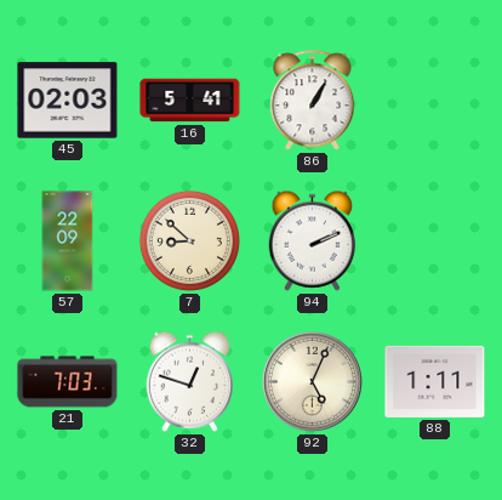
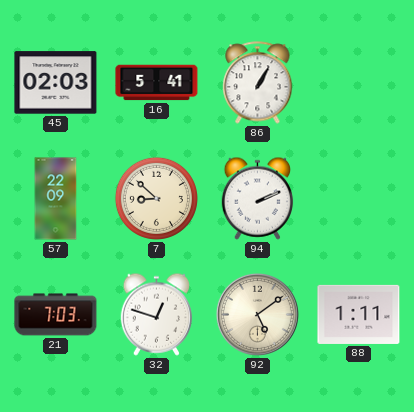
92: 5:04 -> 5:09 (257, 314)
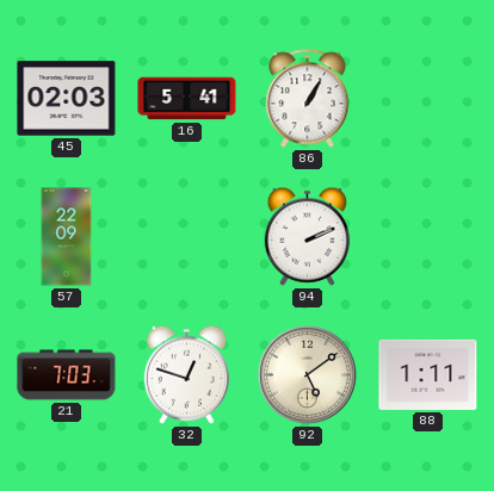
7: 8:52 -> none (156, 198)
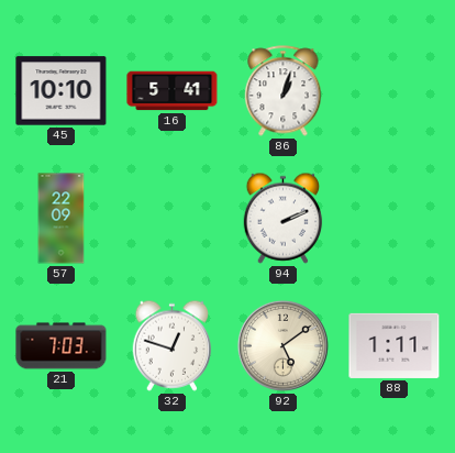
45: 02:03 -> 10:10 (62, 91)
86: 1:05 -> 1:03 (284, 91)
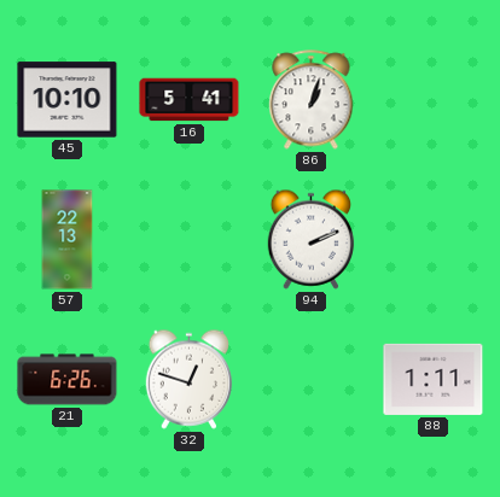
57: 22:09 -> 22:13 (68, 240)
21: 7:03 -> 6:26 (68, 380)
92: 5:09 -> none (282, 345)
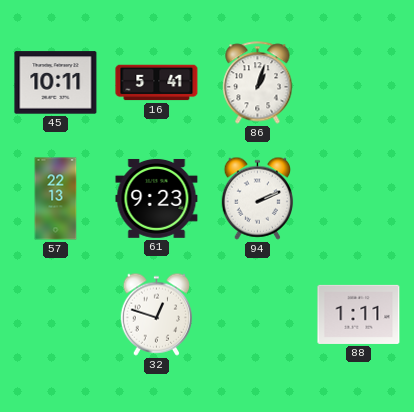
45: 10:10 -> 10:11 (56, 83)
61: none -> 9:23 (157, 199)
21: 6:26 -> none (68, 380)
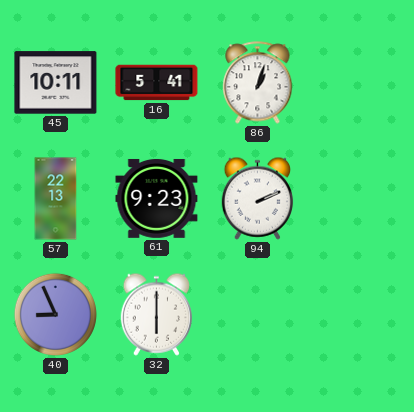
40: none -> 8:56 (55, 314)
32: 12:48 -> 6:00 (157, 314)
88: 1:11 -> none (359, 314)
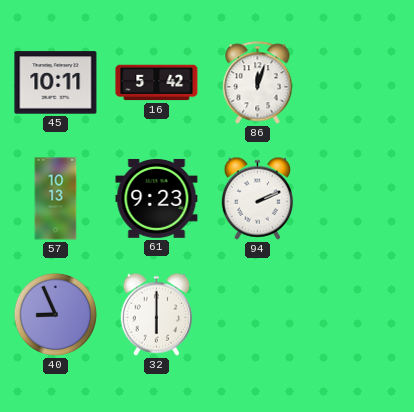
16: 5:41 -> 5:42 (157, 83)
86: 1:03 -> 12:03 (258, 83)
57: 22:13 -> 10:13 (56, 199)
